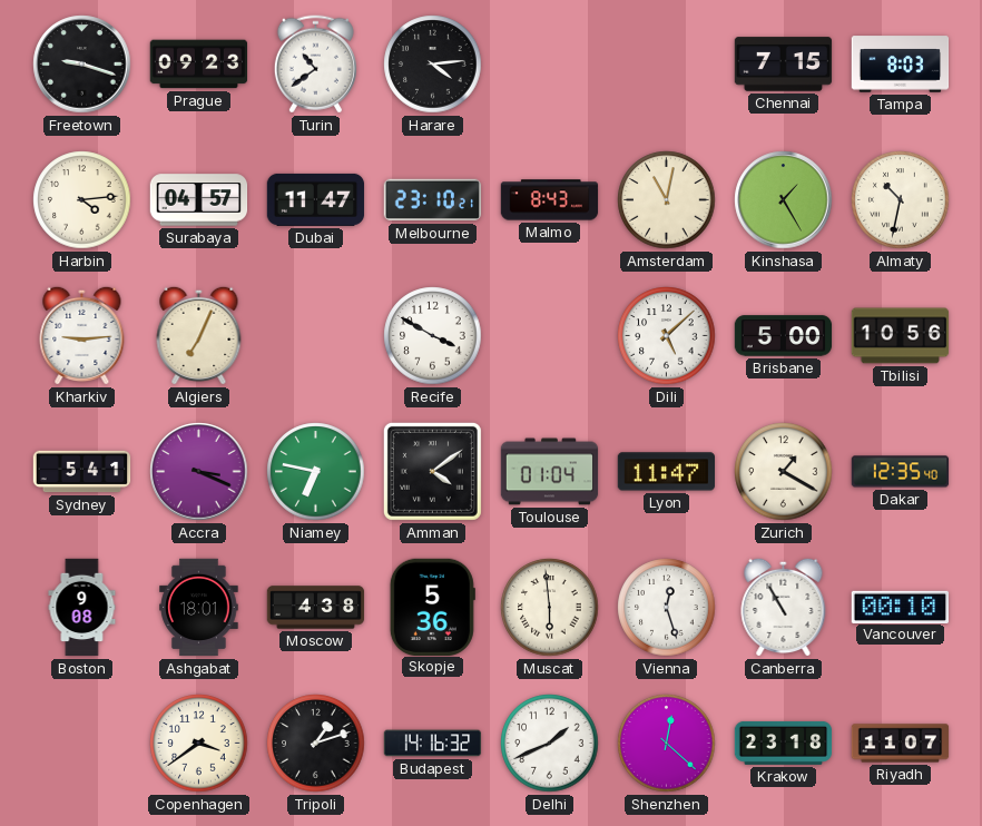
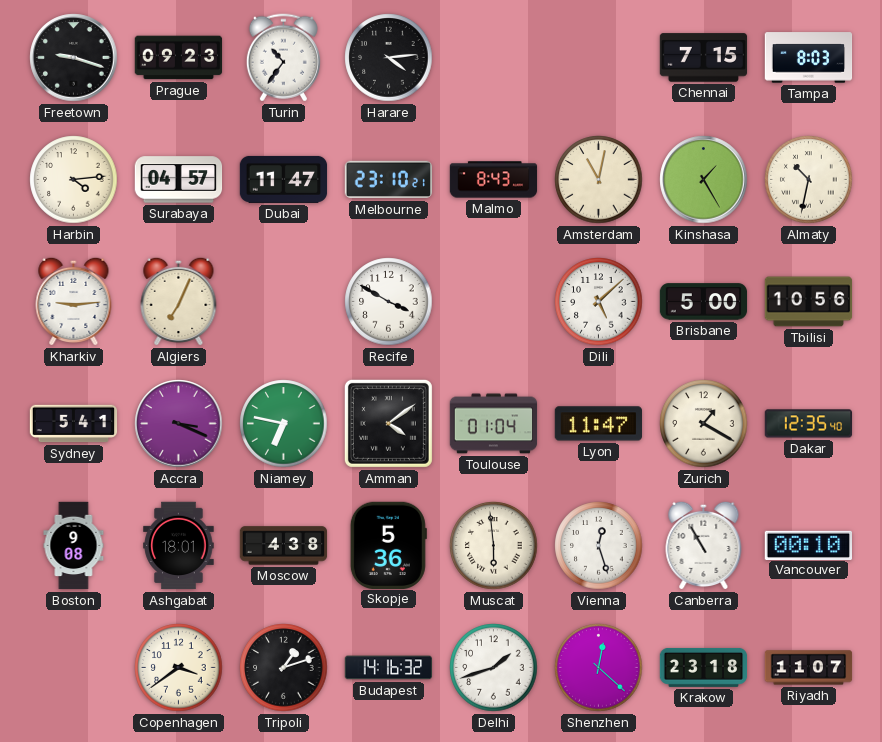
Turin: 10:39 -> 10:36 (283, 58)
Delhi: 1:41 -> 1:42 (494, 668)
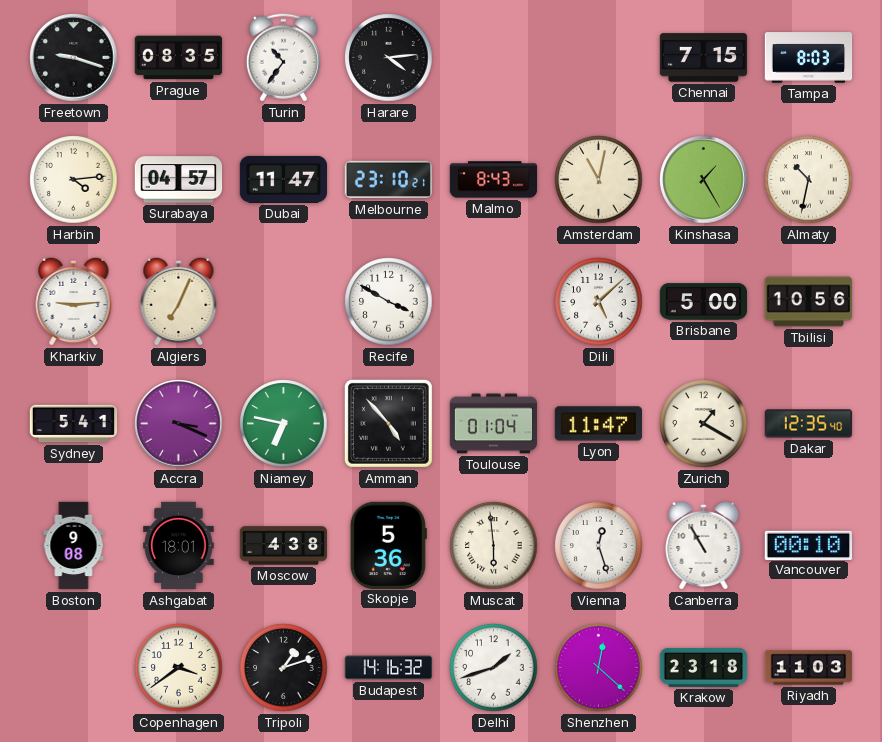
Prague: 09:23 -> 08:35 (179, 58)
Amman: 4:09 -> 4:53 (388, 423)
Riyadh: 11:07 -> 11:03 (809, 668)
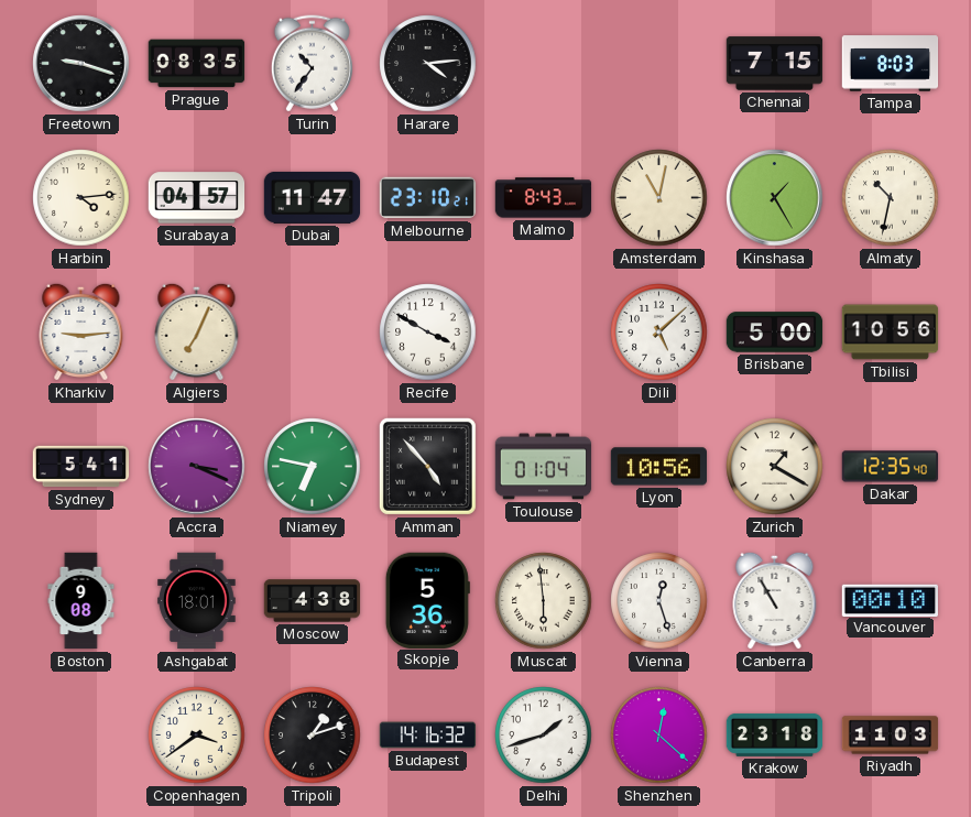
Lyon: 11:47 -> 10:56 (658, 467)
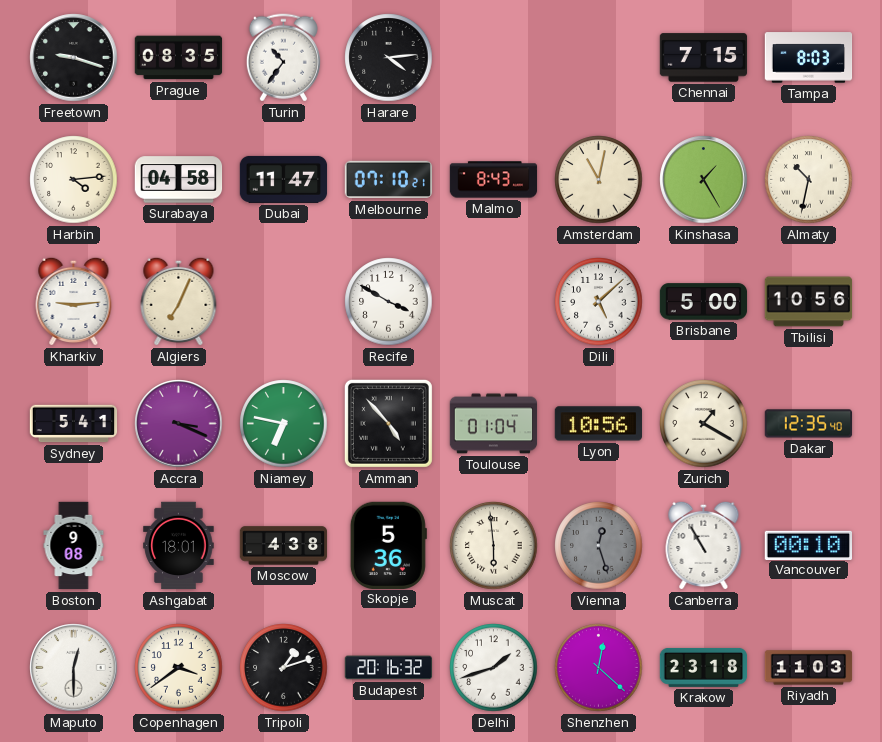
Surabaya: 04:57 -> 04:58 (179, 180)
Melbourne: 23:10 -> 07:10 (389, 180)
Vienna dial: white -> grey (599, 546)
Maputo: none -> 12:30 (74, 668)
Budapest: 14:16 -> 20:16 (389, 668)
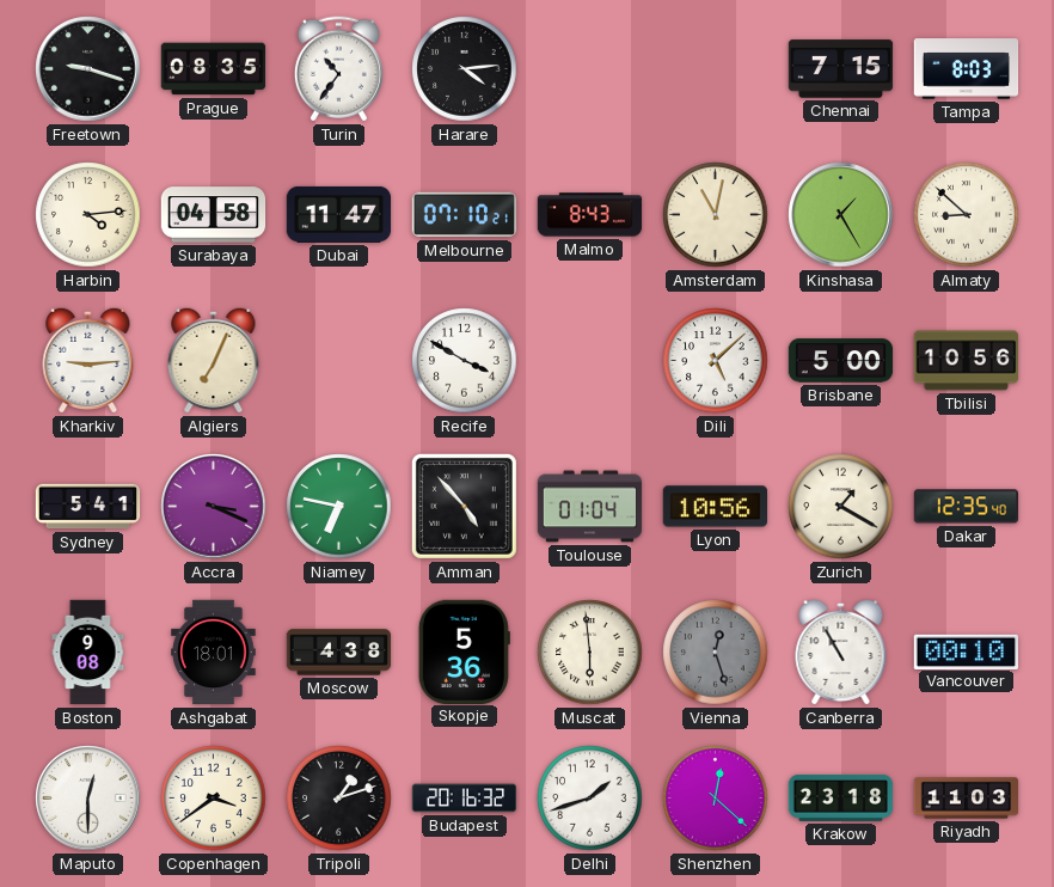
Almaty: 10:32 -> 8:52 (967, 215)
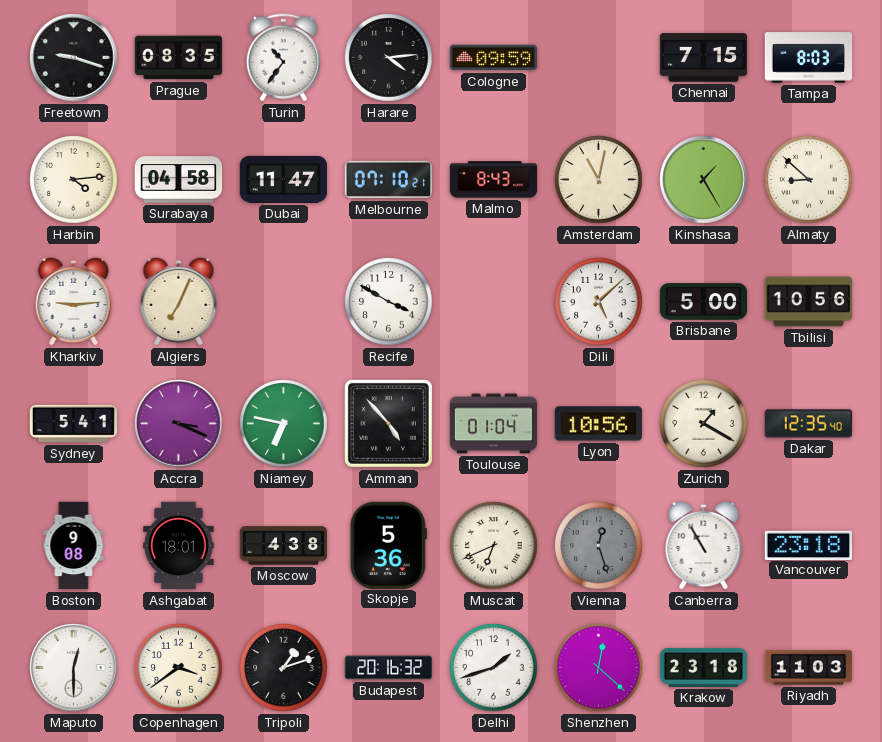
Cologne: none -> 09:59 (494, 58)
Muscat: 5:59 -> 6:41 (494, 546)
Vancouver: 00:10 -> 23:18 (808, 545)
